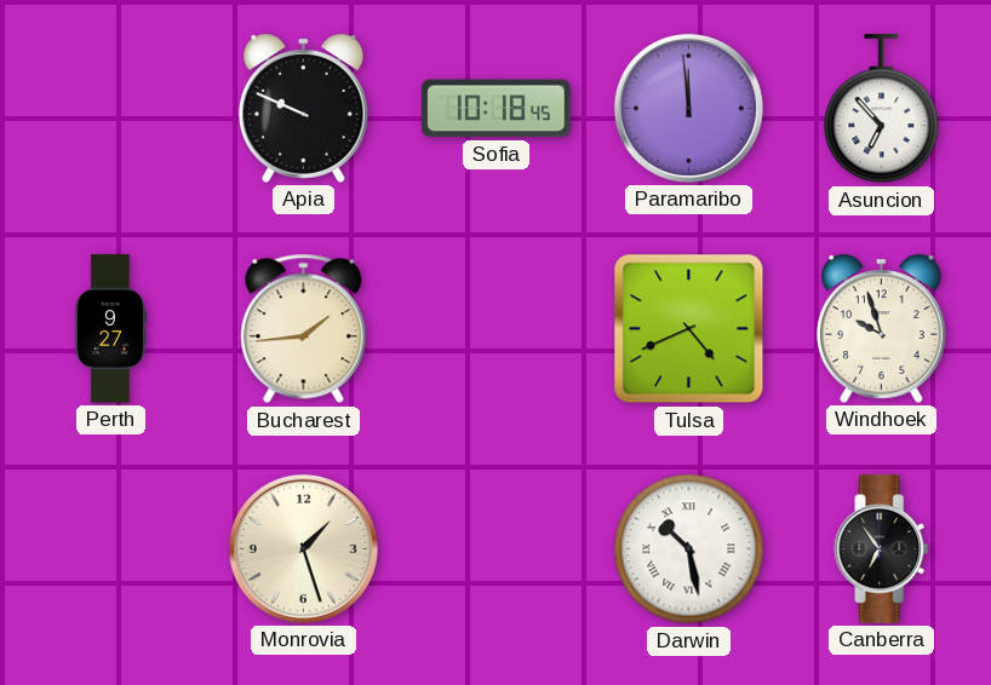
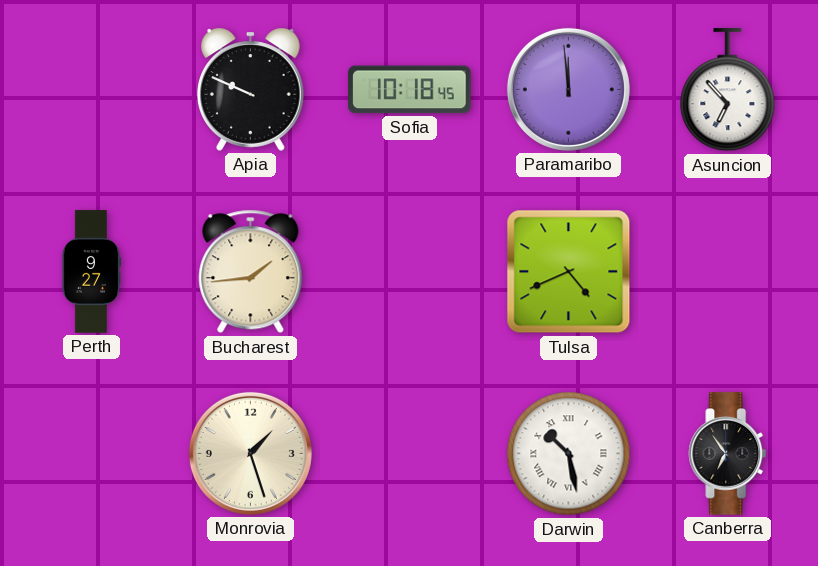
Windhoek: 9:57 -> none (882, 328)
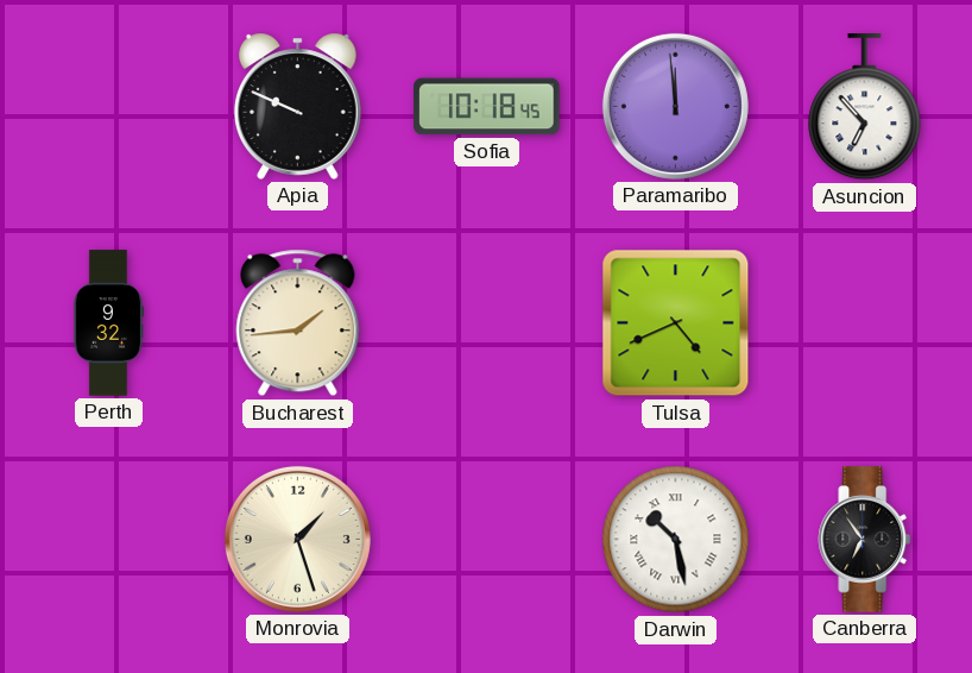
Perth: 9:27 -> 9:32 (107, 323)
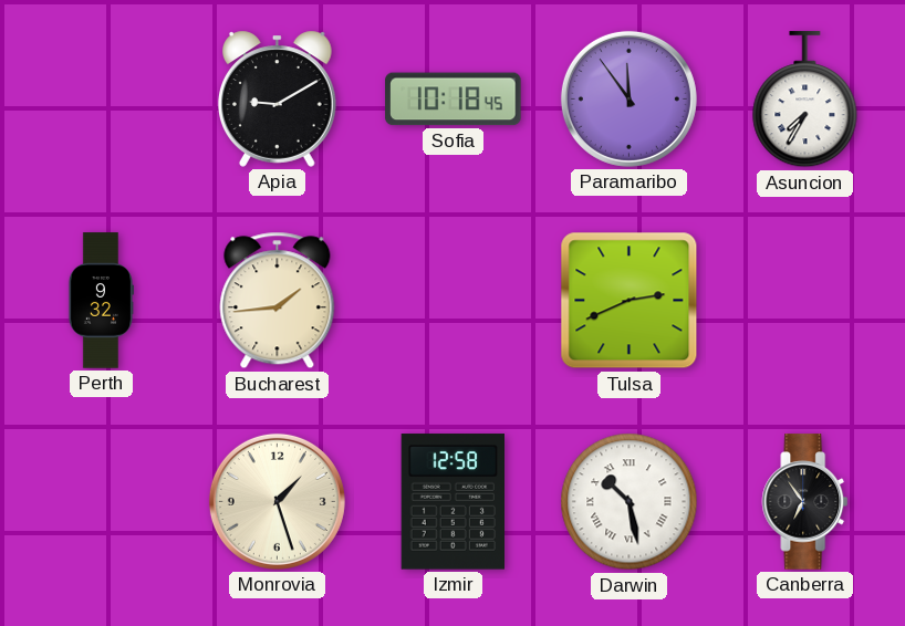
Apia: 9:49 -> 9:10 (278, 98)
Paramaribo: 11:59 -> 11:54 (628, 98)
Asuncion: 6:53 -> 7:35 (805, 100)
Tulsa: 4:41 -> 2:41 (630, 301)
Izmir: none -> 12:58 (452, 502)
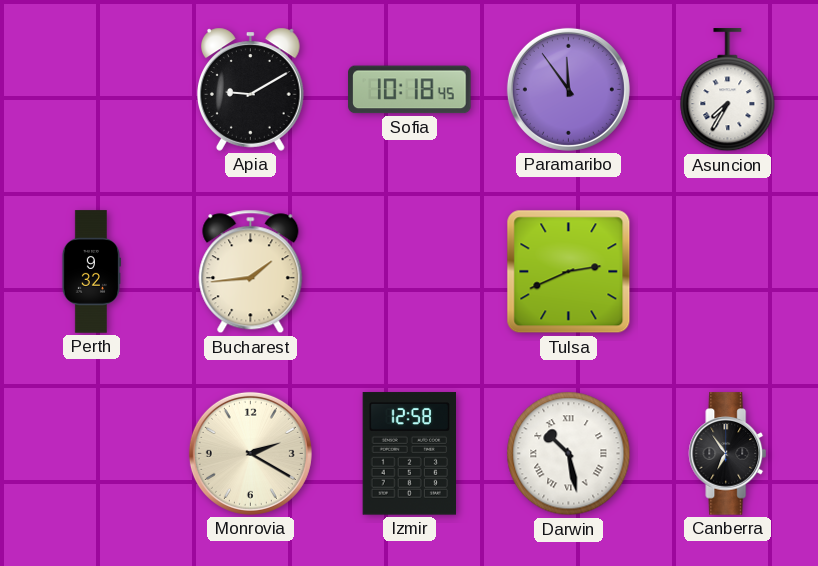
Monrovia: 1:27 -> 2:20 (250, 453)
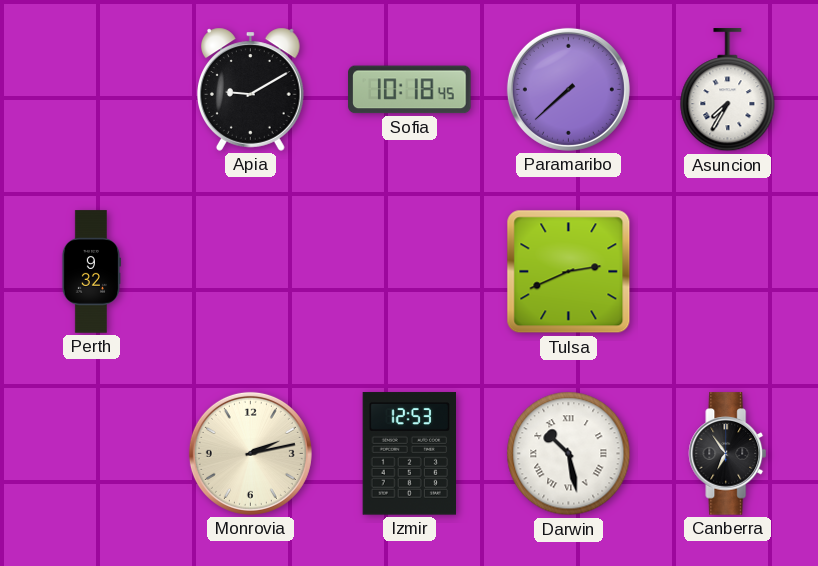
Paramaribo: 11:54 -> 7:38 (568, 89)
Bucharest: 1:44 -> none (251, 272)
Monrovia: 2:20 -> 2:13 (250, 453)
Izmir: 12:58 -> 12:53 (409, 454)
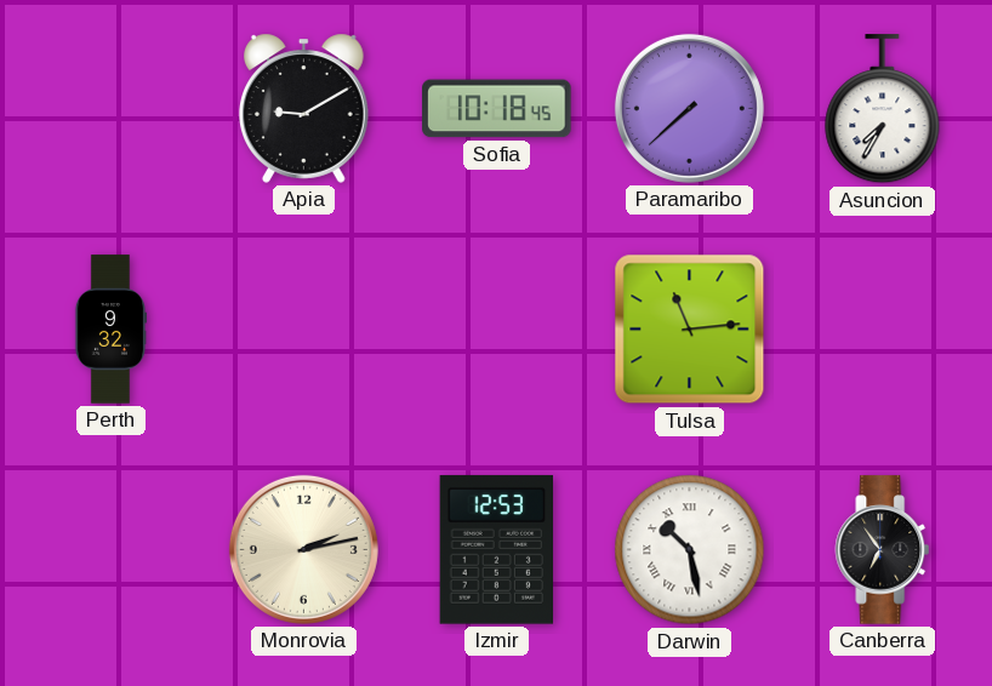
Tulsa: 2:41 -> 11:14 (690, 330)
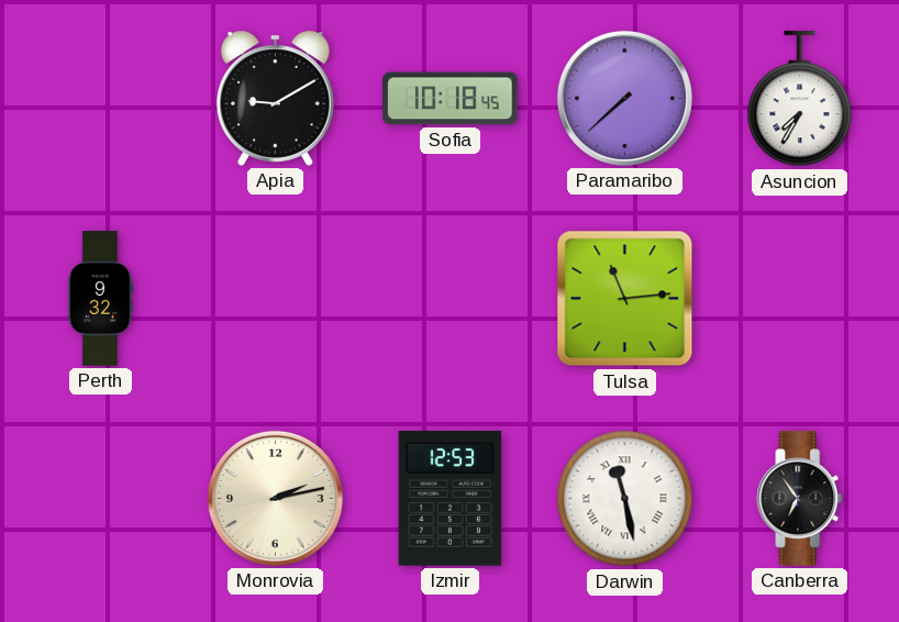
Darwin: 10:28 -> 11:28 (625, 499)
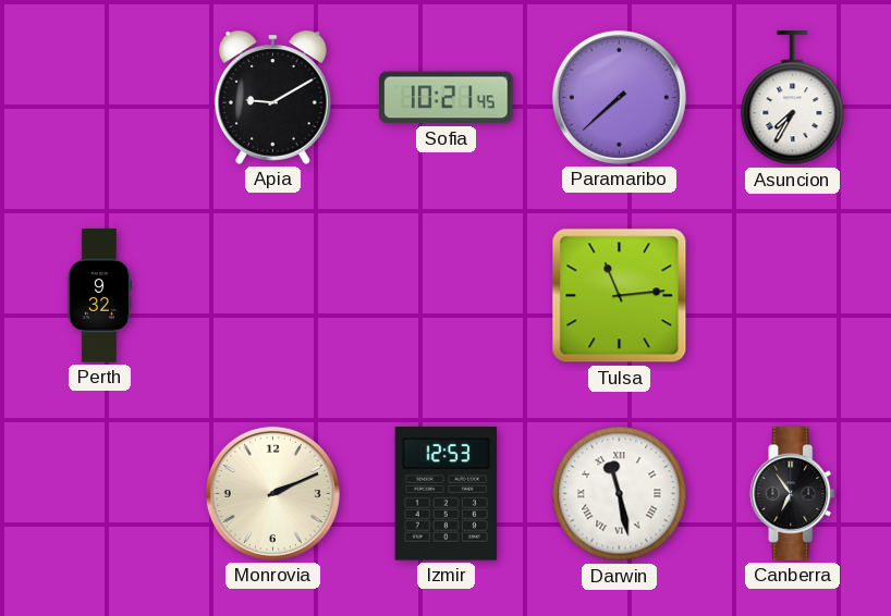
Sofia: 10:18 -> 10:21 (447, 98)
Monrovia: 2:13 -> 2:11 (272, 493)
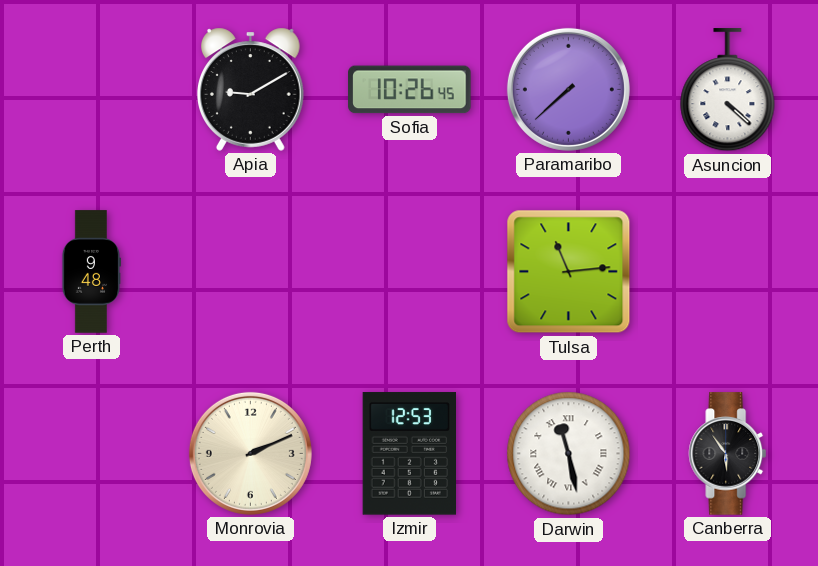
Sofia: 10:21 -> 10:26 (410, 90)
Asuncion: 7:35 -> 4:22 (728, 90)
Perth: 9:32 -> 9:48 (90, 272)
Canberra: 6:54 -> 5:54 (728, 454)
